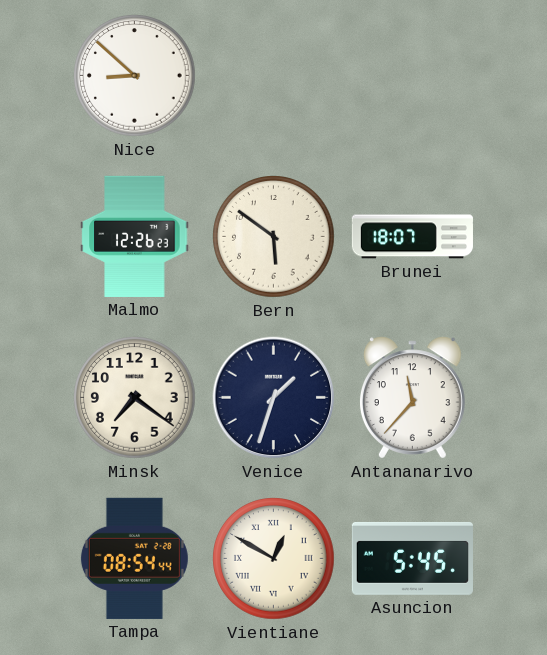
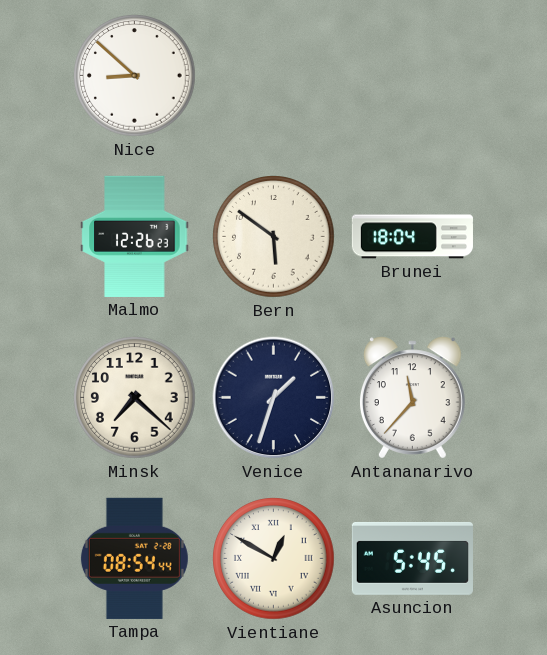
Brunei: 18:07 -> 18:04 (412, 237)
Minsk: 7:21 -> 7:22 (135, 398)
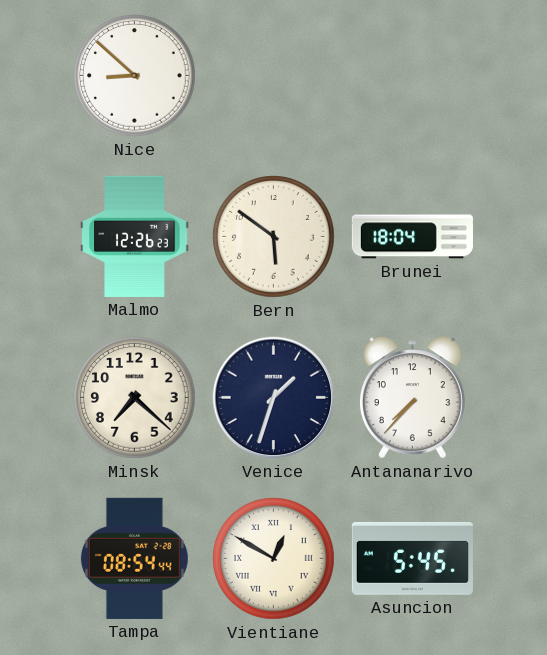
Antananarivo: 11:37 -> 7:37 (412, 398)
